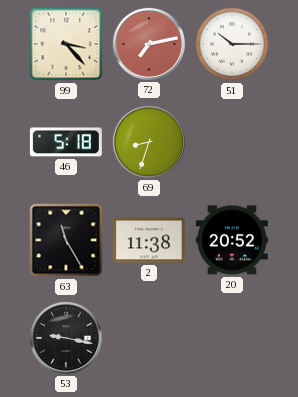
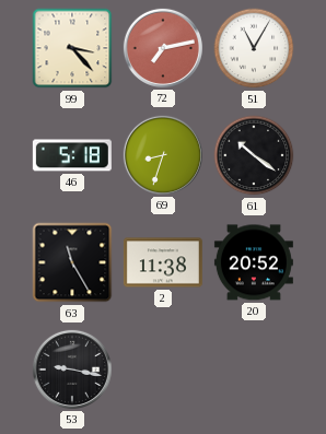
51: 10:15 -> 11:05 (254, 48)
61: none -> 10:21 (254, 155)
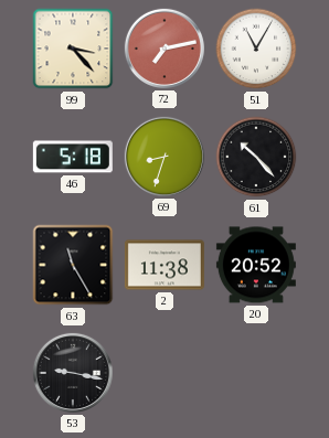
61: 10:21 -> 10:23 (256, 157)
